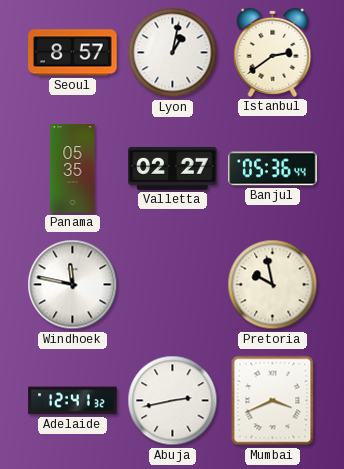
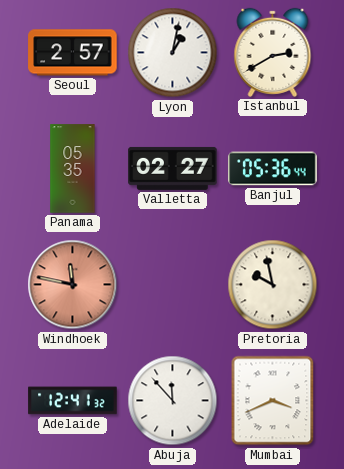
Seoul: 8:57 -> 2:57 (73, 53)
Istanbul: 2:39 -> 2:40 (273, 52)
Windhoek dial: white -> salmon (73, 285)
Abuja: 2:43 -> 11:53 (173, 401)
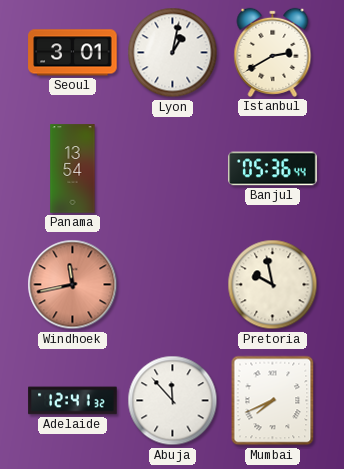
Seoul: 2:57 -> 3:01 (73, 53)
Panama: 05:35 -> 13:54 (73, 169)
Valletta: 02:27 -> none (173, 168)
Windhoek: 11:47 -> 11:43 (73, 285)
Mumbai: 3:41 -> 7:41 (273, 401)
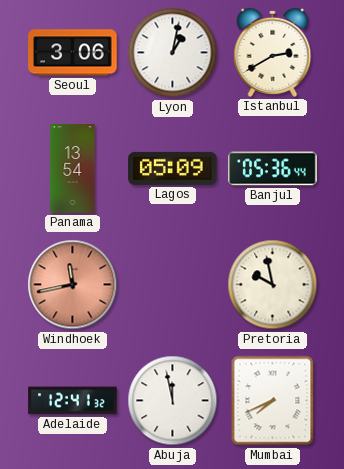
Seoul: 3:01 -> 3:06 (73, 53)
Lagos: none -> 05:09 (173, 168)
Abuja: 11:53 -> 11:58 (173, 401)
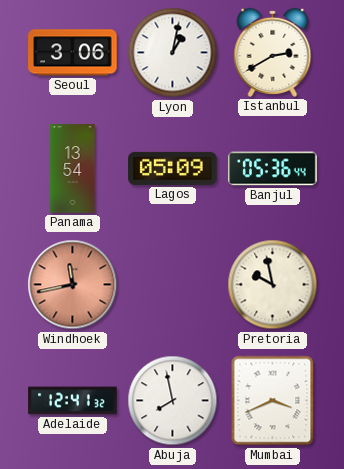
Abuja: 11:58 -> 7:58 (173, 401)
Mumbai: 7:41 -> 3:41 (273, 401)
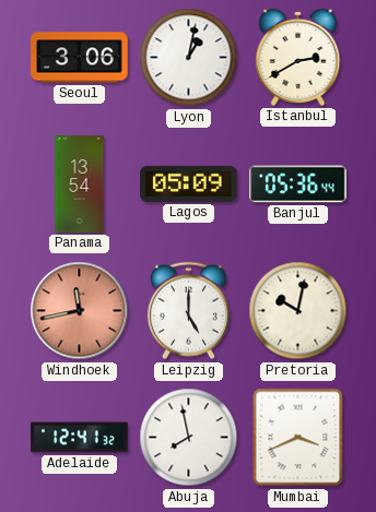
Leipzig: none -> 5:00 (188, 311)
Pretoria: 9:58 -> 10:02 (298, 311)
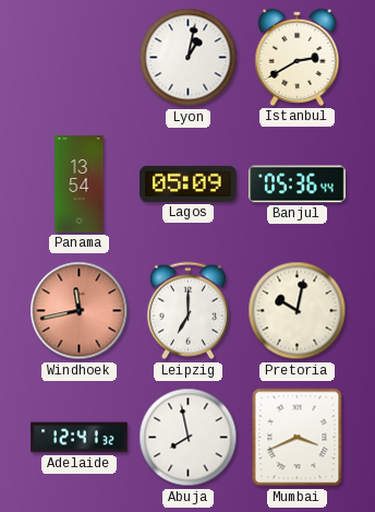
Seoul: 3:06 -> none (80, 58)
Leipzig: 5:00 -> 7:00 (187, 311)
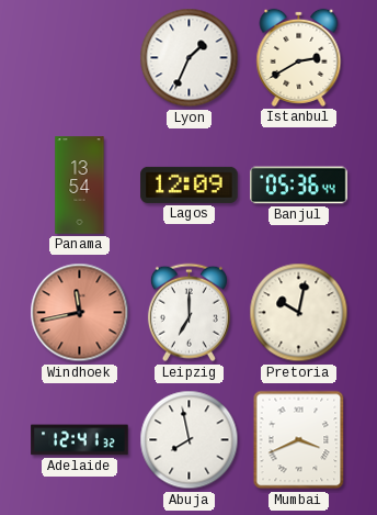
Lyon: 1:02 -> 1:34 (190, 58)
Lagos: 05:09 -> 12:09 (190, 184)
